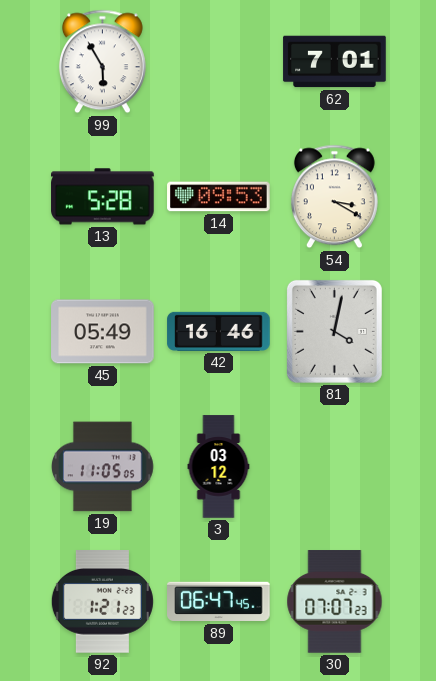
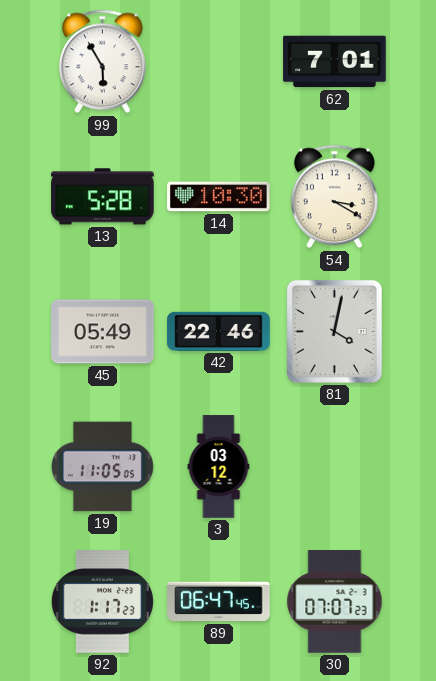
14: 09:53 -> 10:30 (219, 197)
42: 16:46 -> 22:46 (219, 331)
92: 1:21 -> 1:17 (102, 602)
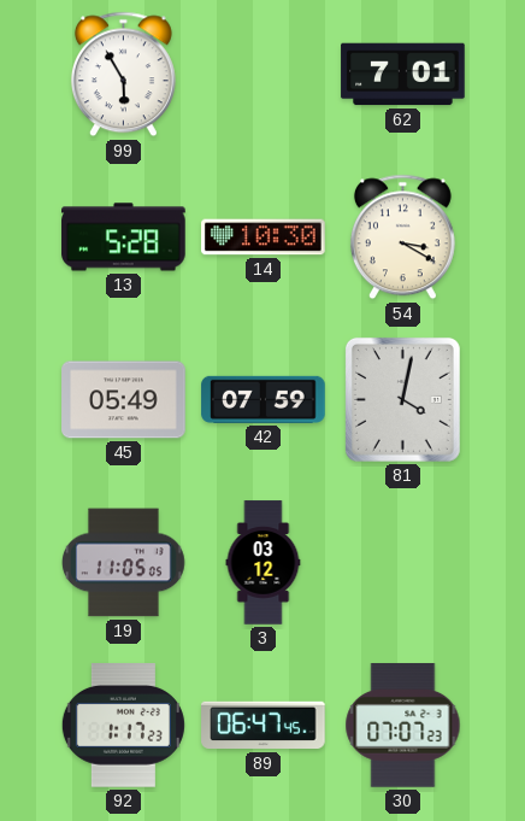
42: 22:46 -> 07:59 (264, 399)
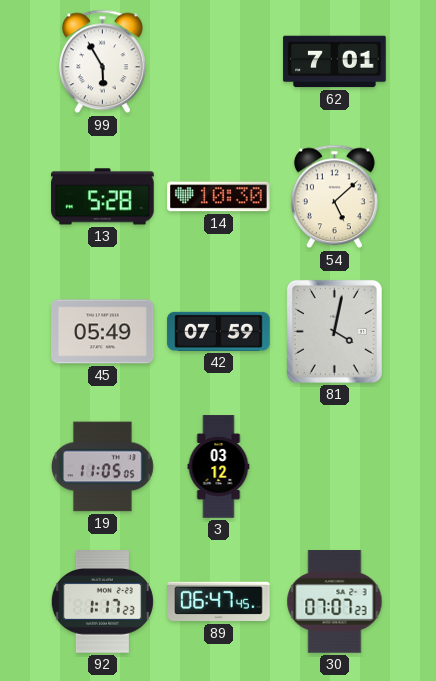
54: 3:20 -> 5:08 (334, 197)
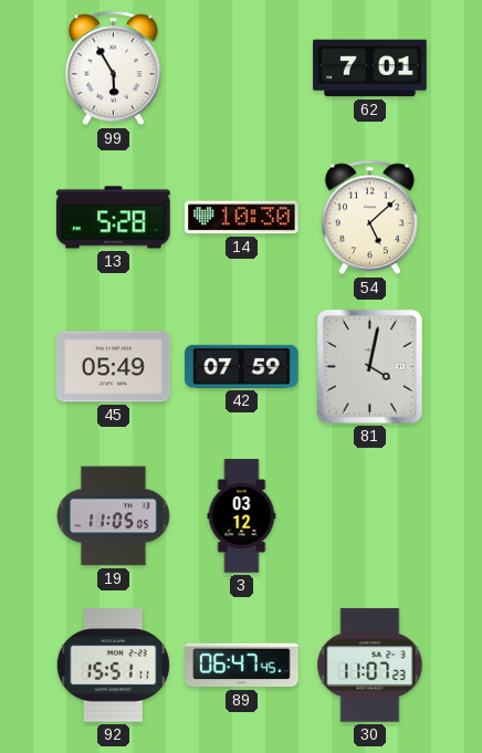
92: 1:17 -> 15:51 (113, 666)
30: 07:07 -> 11:07 (370, 666)
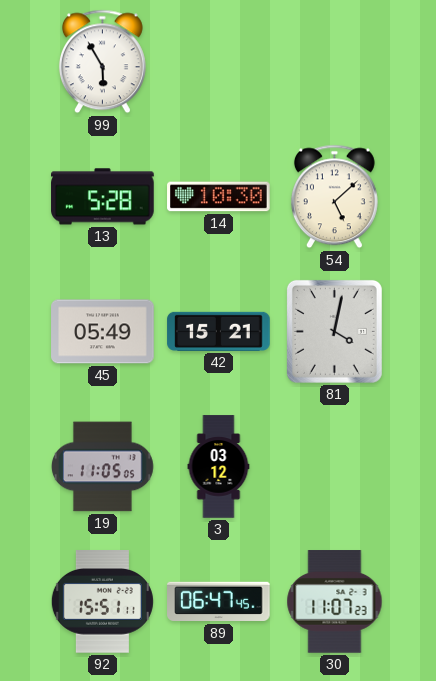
62: 7:01 -> none (370, 69)
42: 07:59 -> 15:21 (219, 331)
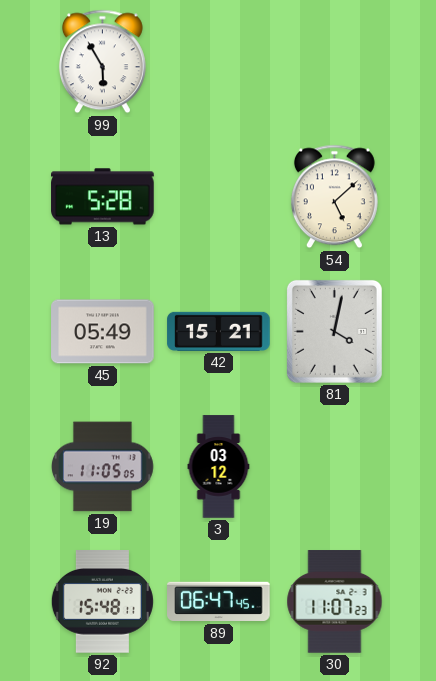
14: 10:30 -> none (219, 197)
92: 15:51 -> 15:48 (102, 602)
